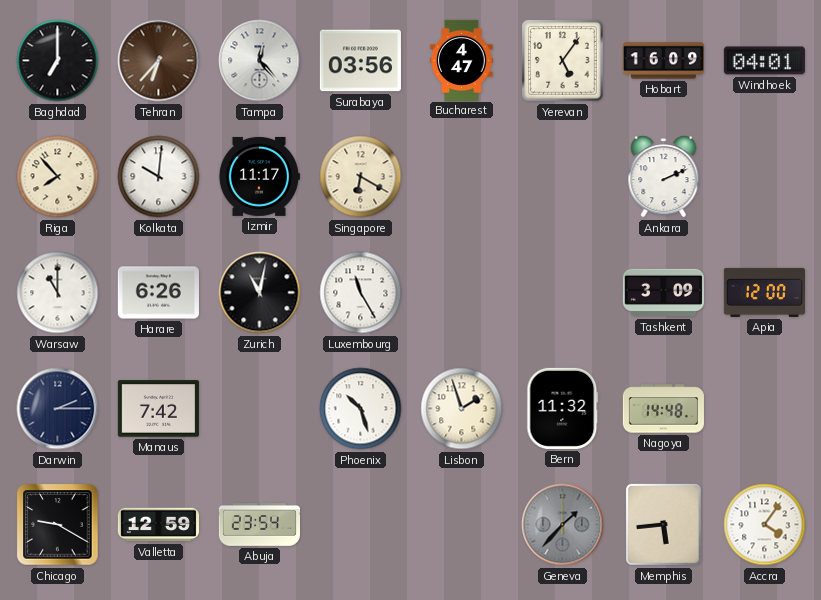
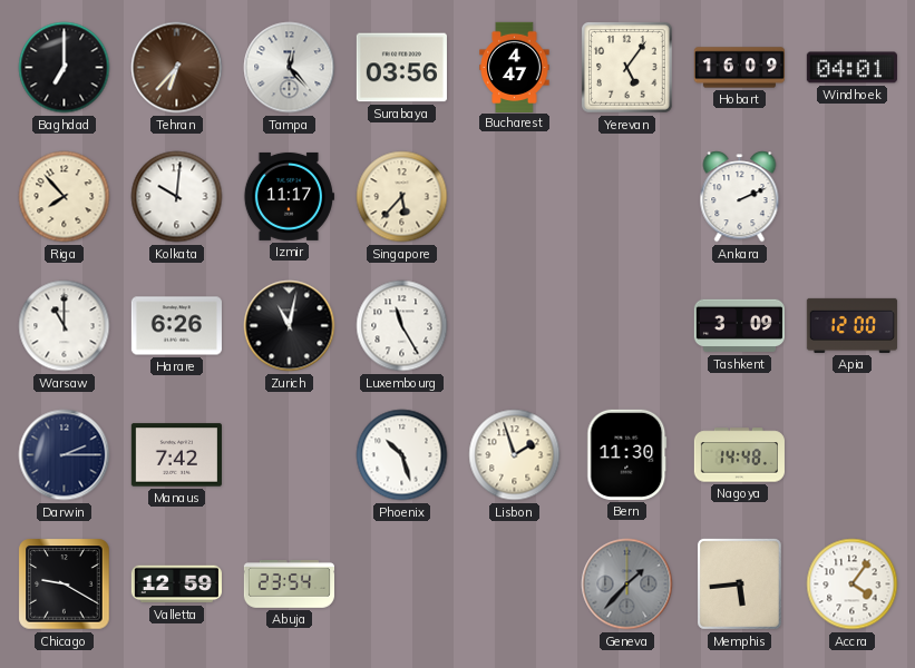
Singapore: 6:20 -> 5:37 (402, 197)
Bern: 11:32 -> 11:30 (627, 454)
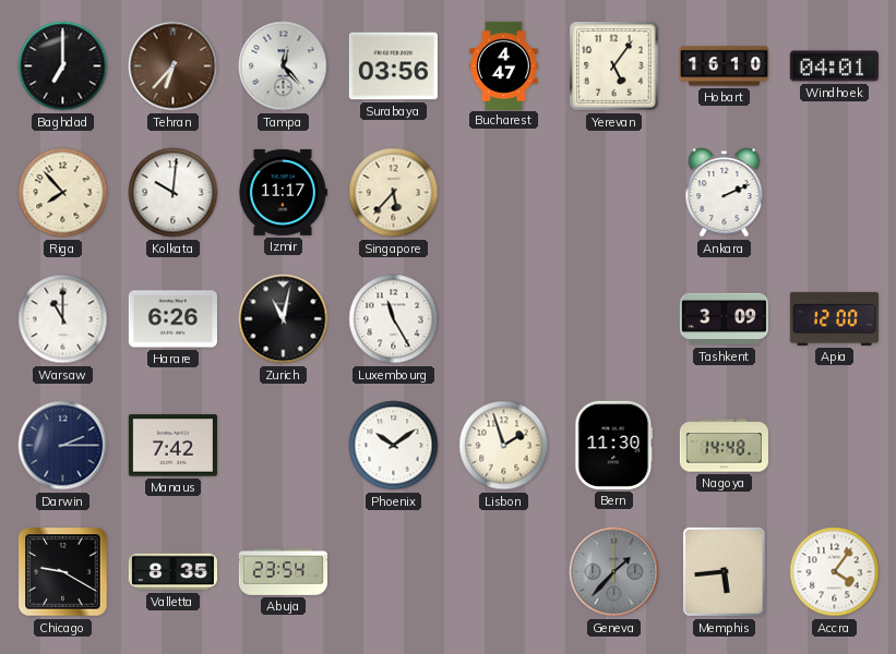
Hobart: 16:09 -> 16:10 (724, 66)
Phoenix: 10:27 -> 10:09 (394, 446)
Valletta: 12:59 -> 8:35 (172, 572)
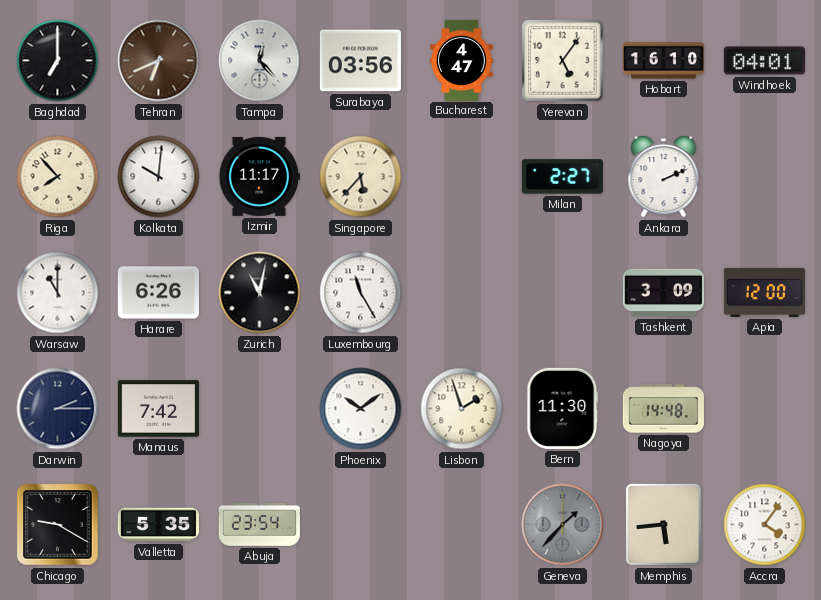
Tehran: 6:37 -> 6:41 (159, 61)
Milan: none -> 2:27 (562, 177)
Valletta: 8:35 -> 5:35 (158, 525)
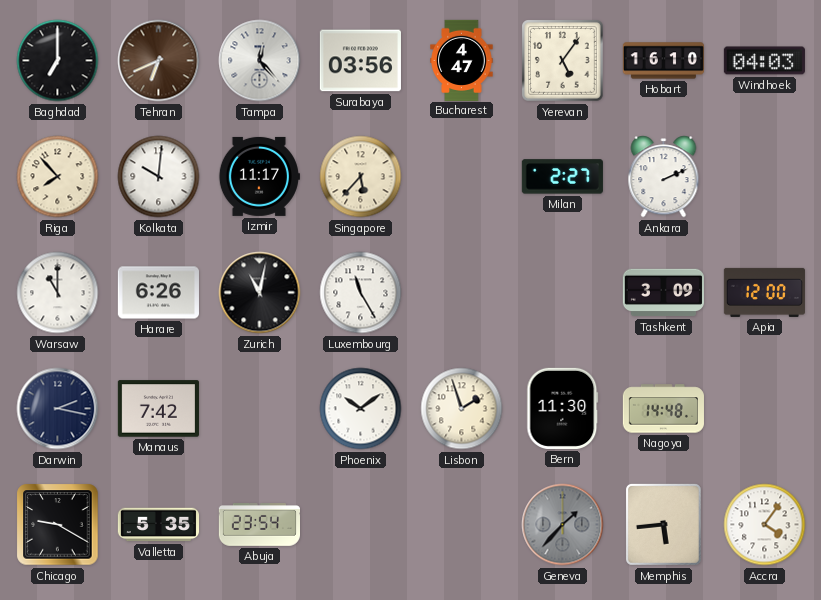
Windhoek: 04:01 -> 04:03 (764, 61)
Darwin: 2:15 -> 2:17 (58, 409)
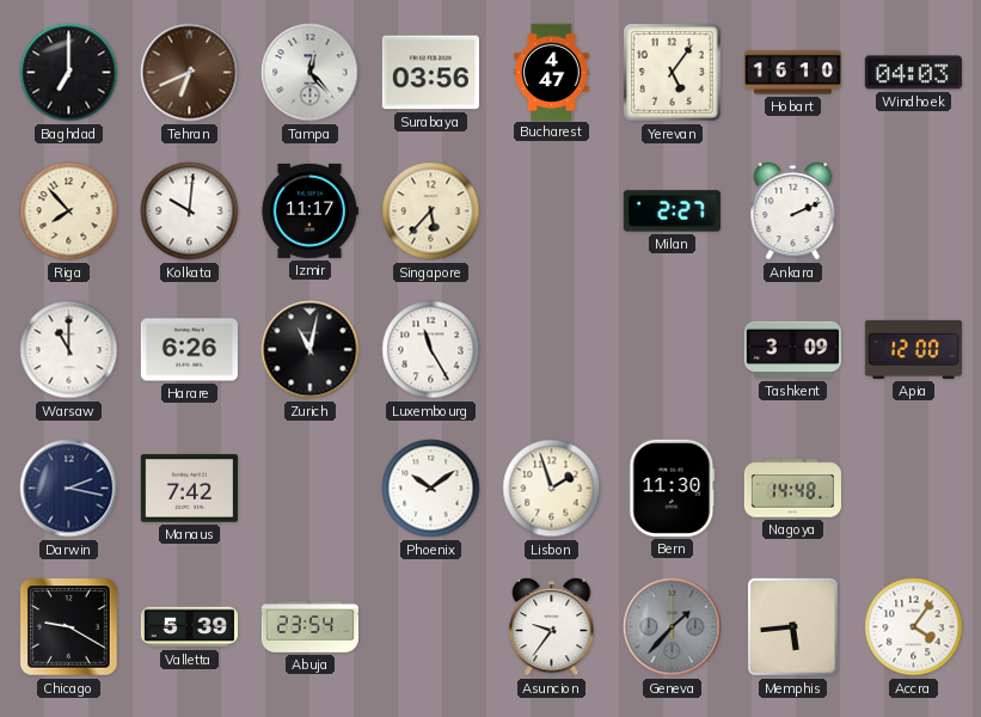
Valletta: 5:35 -> 5:39 (189, 627)
Asuncion: none -> 9:36 (552, 627)
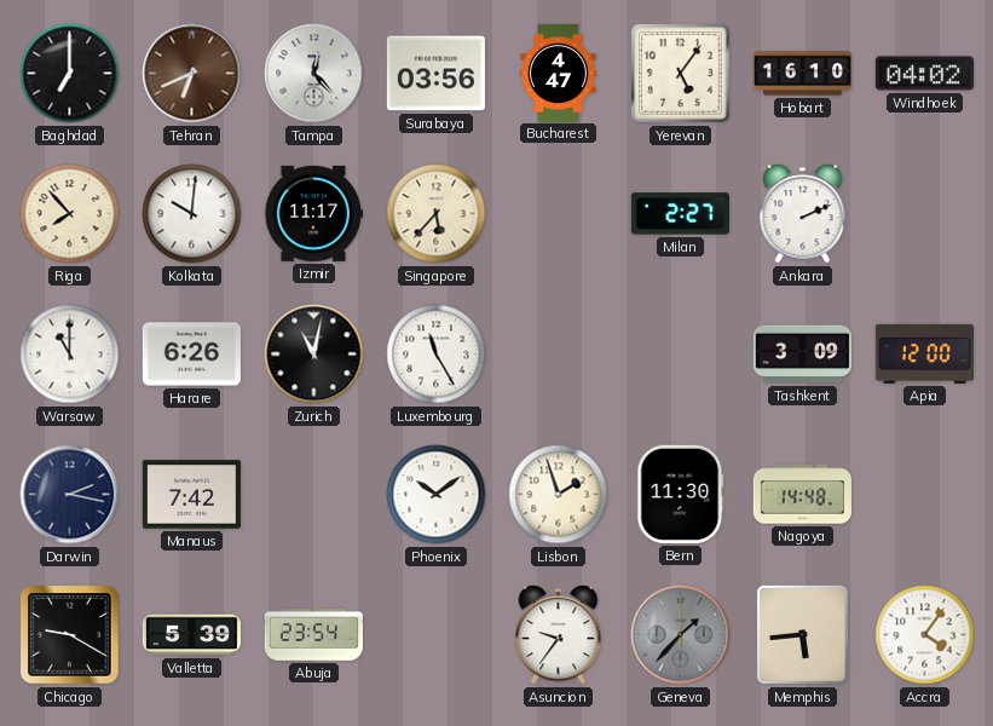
Windhoek: 04:03 -> 04:02 (924, 74)
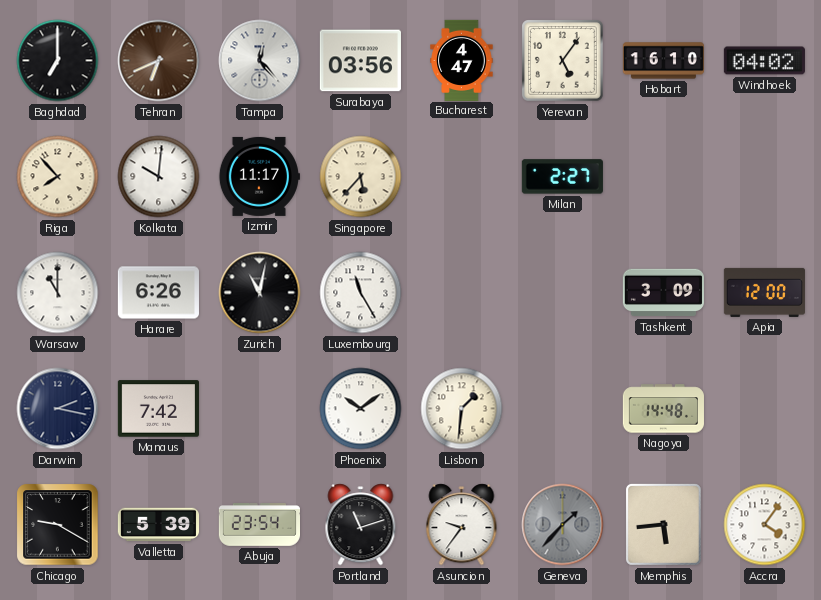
Ankara: 2:11 -> none (803, 214)
Lisbon: 1:57 -> 1:31 (462, 409)
Bern: 11:30 -> none (681, 494)
Portland: none -> 11:12 (361, 525)
